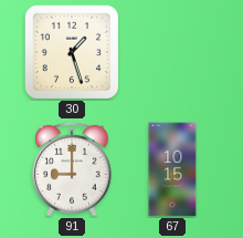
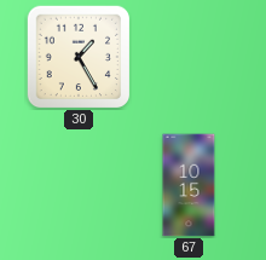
30: 1:27 -> 1:25 (79, 57)
91: 9:00 -> none (72, 169)
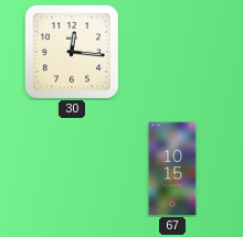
30: 1:25 -> 12:16 (72, 52)
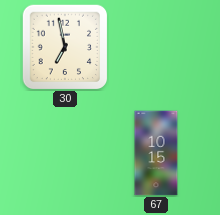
30: 12:16 -> 6:58 (65, 47)
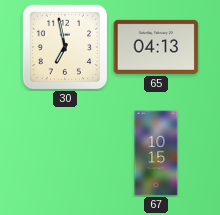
65: none -> 04:13 (156, 47)
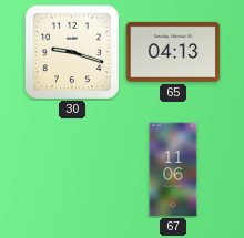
30: 6:58 -> 9:18 (72, 52)
67: 10:15 -> 11:06 (173, 169)
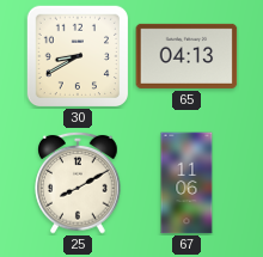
30: 9:18 -> 8:40 (78, 56)
25: none -> 8:10 (78, 183)
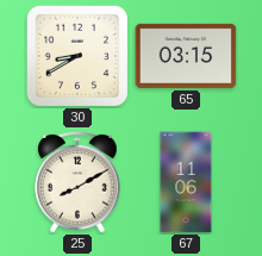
65: 04:13 -> 03:15 (186, 56)
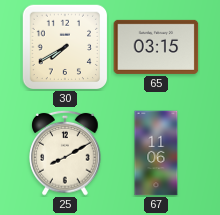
30: 8:40 -> 7:40 (65, 47)
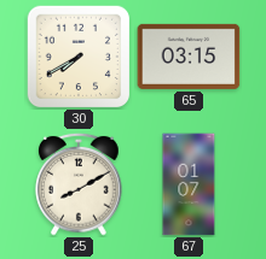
67: 11:06 -> 01:07 (189, 184)
